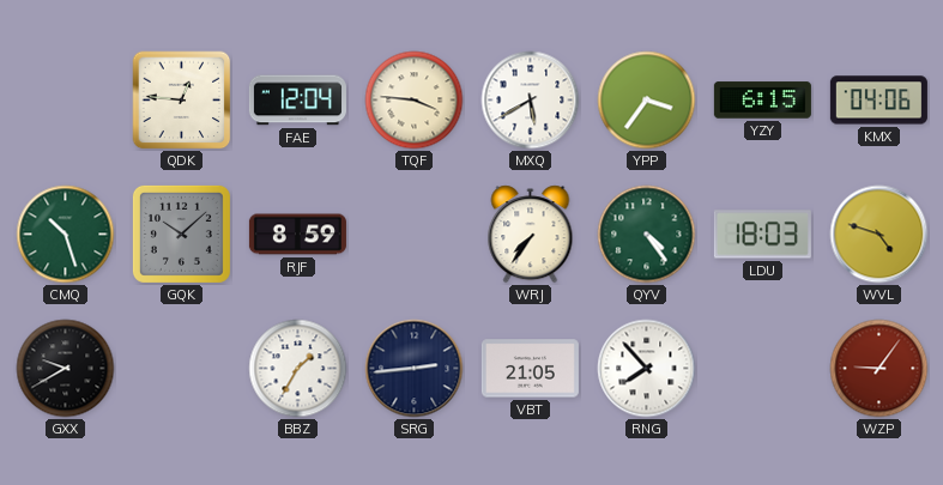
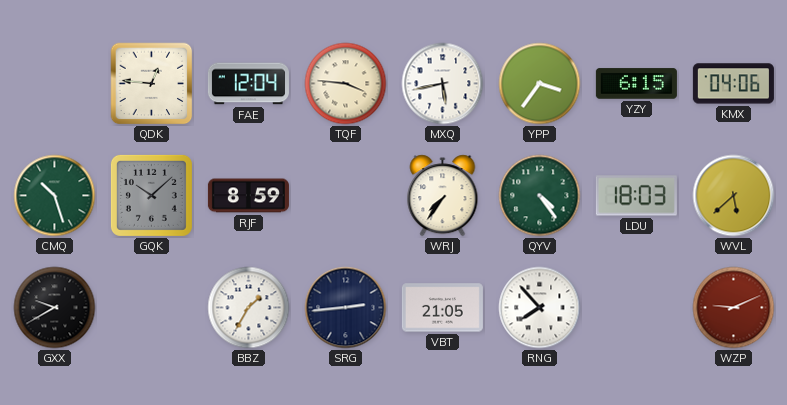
MXQ: 5:40 -> 5:43 (443, 84)
WVL: 4:48 -> 5:38 (734, 196)
WZP: 9:06 -> 9:11 (734, 308)
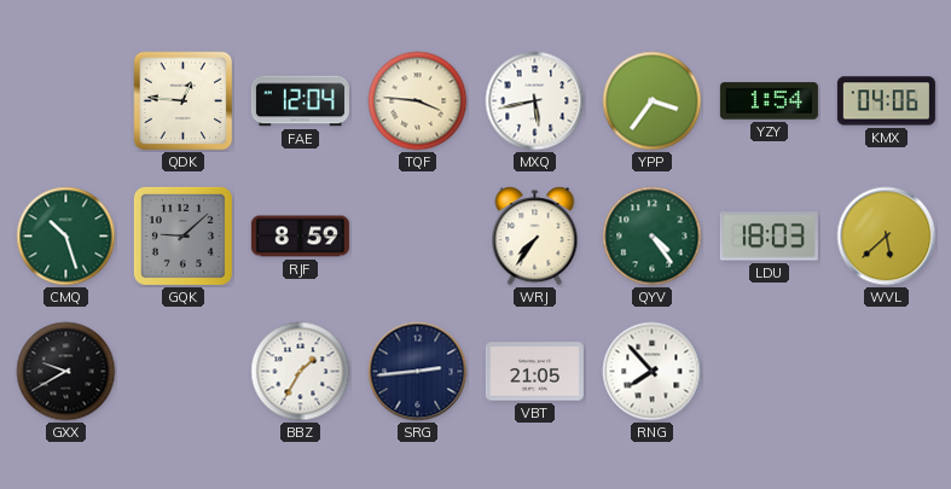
YZY: 6:15 -> 1:54 (769, 101)
GQK: 10:08 -> 9:08 (182, 235)
WZP: 9:11 -> none (734, 308)
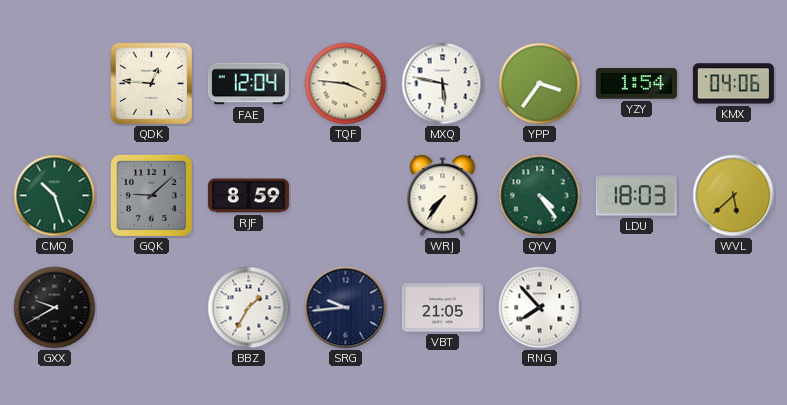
MXQ: 5:43 -> 5:47 (443, 84)
SRG: 2:44 -> 9:44 (346, 308)
